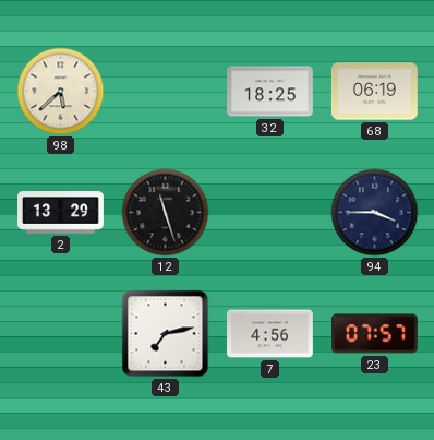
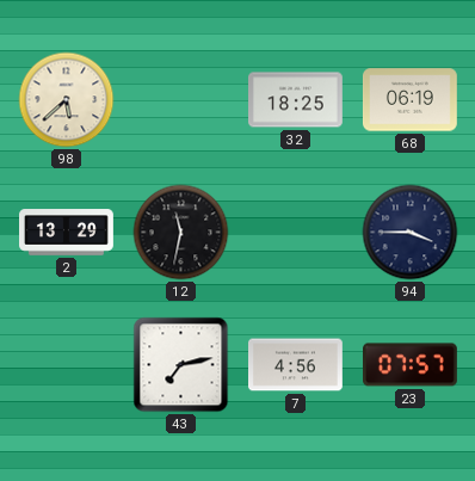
12: 11:27 -> 11:32 (181, 233)
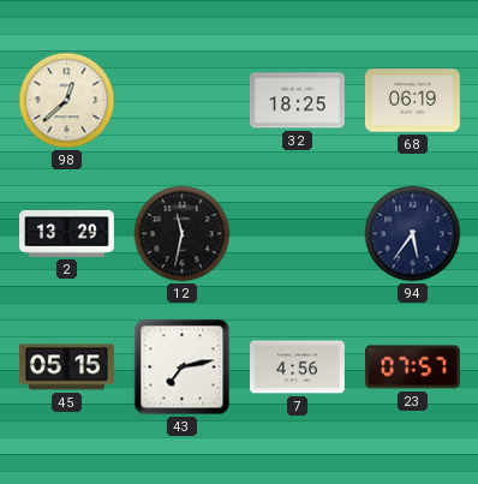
98: 5:38 -> 12:38 (67, 101)
94: 3:45 -> 5:36 (413, 234)
45: none -> 05:15 (66, 368)
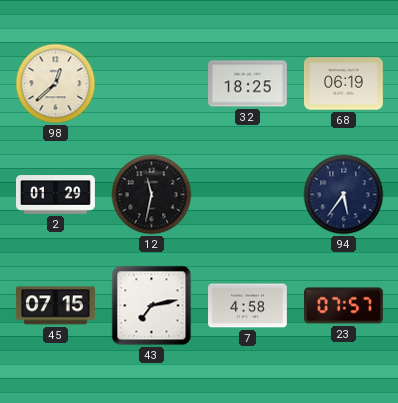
2: 13:29 -> 01:29 (56, 195)
45: 05:15 -> 07:15 (55, 306)
7: 4:56 -> 4:58 (248, 306)
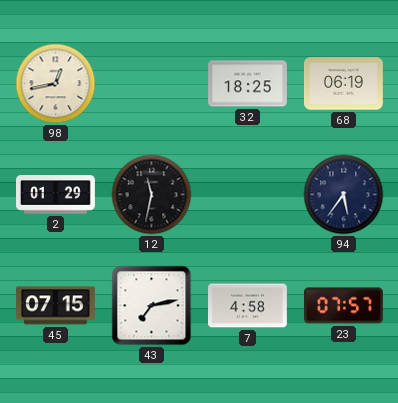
98: 12:38 -> 12:43 (56, 84)
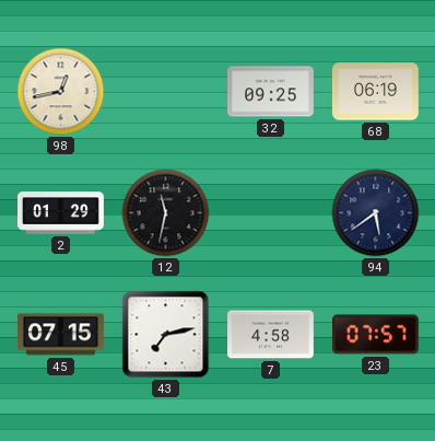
32: 18:25 -> 09:25 (271, 92)
94: 5:36 -> 5:39 (376, 213)
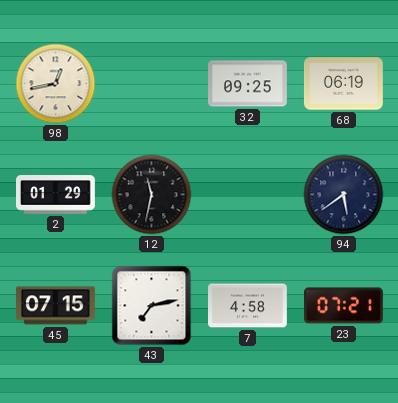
23: 07:57 -> 07:21 (344, 306)
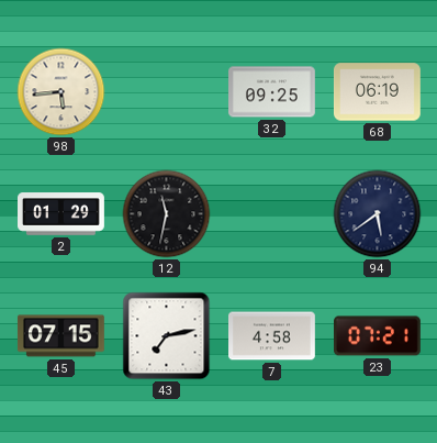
98: 12:43 -> 5:44 (61, 92)
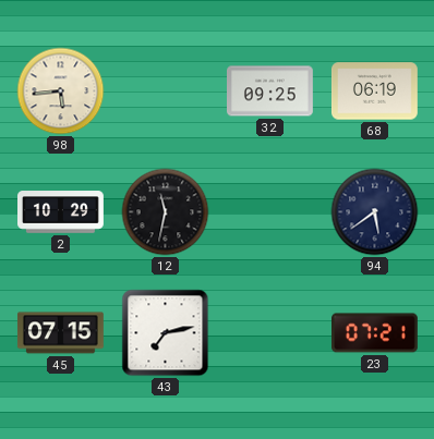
2: 01:29 -> 10:29 (61, 212)
7: 4:58 -> none (272, 336)
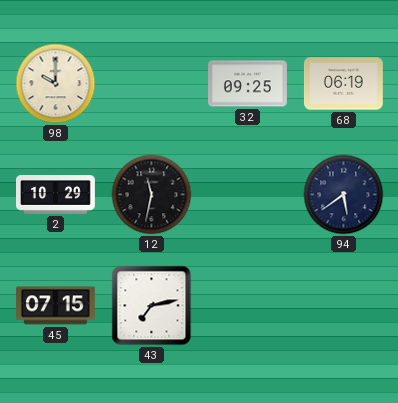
98: 5:44 -> 10:00 (56, 84)
23: 07:21 -> none (375, 333)
